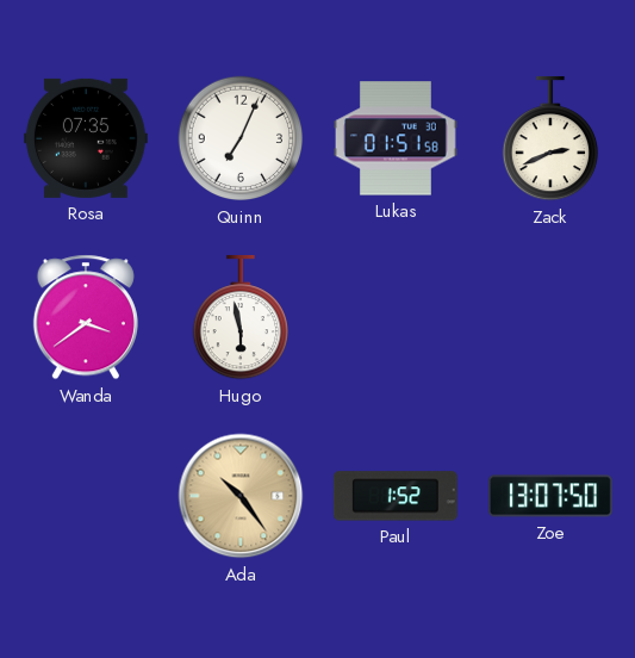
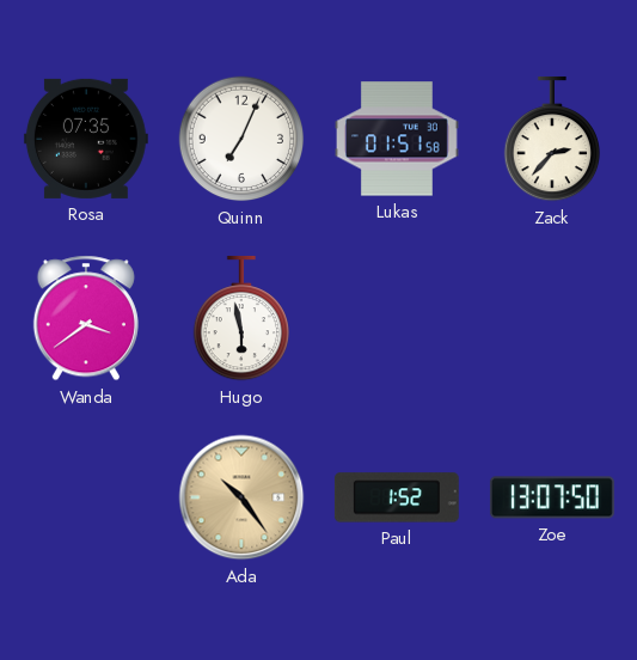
Zack: 2:41 -> 2:37 (551, 139)
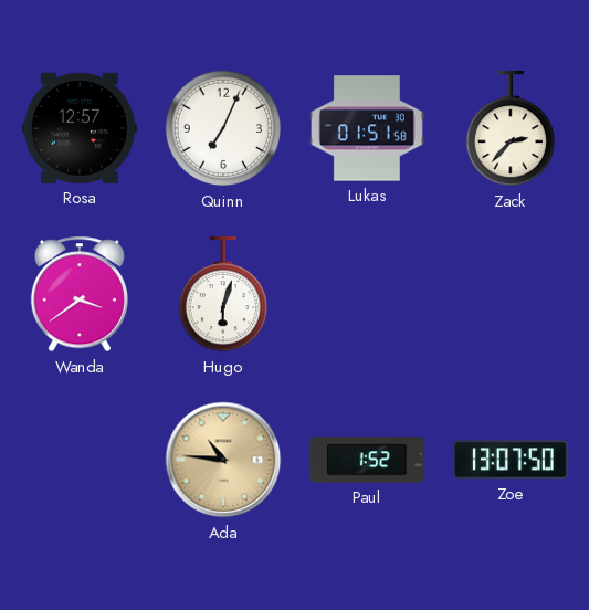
Rosa: 07:35 -> 12:57 (80, 128)
Hugo: 5:58 -> 6:03 (222, 294)
Ada: 10:24 -> 10:46 (223, 460)
